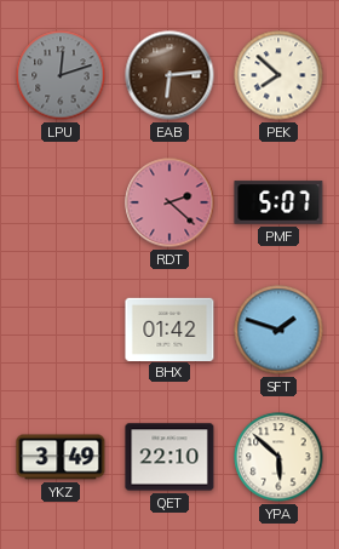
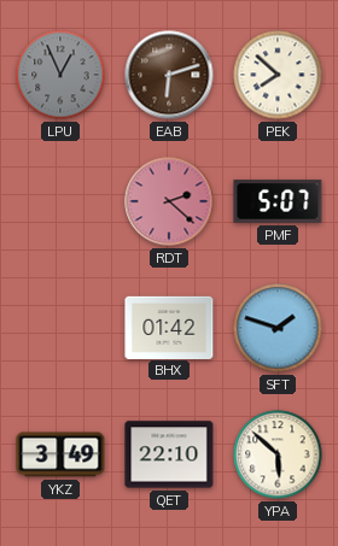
LPU: 12:12 -> 12:56 (60, 75)
EAB: 6:14 -> 6:12 (169, 75)
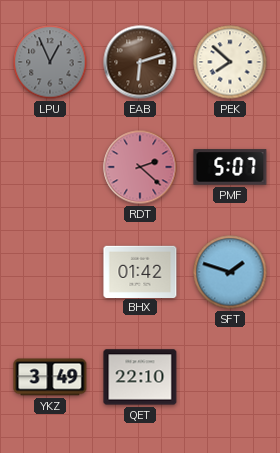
YPA: 5:52 -> none (278, 454)
